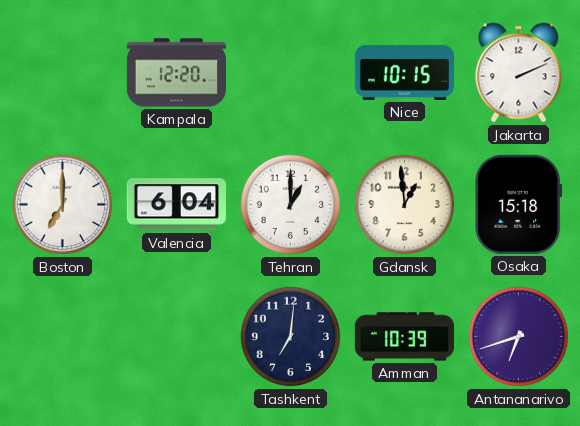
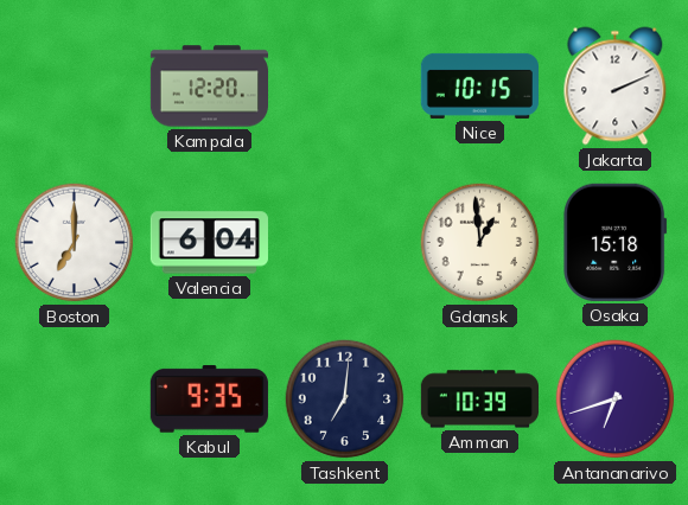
Tehran: 1:00 -> none (291, 205)
Kabul: none -> 9:35 (209, 399)
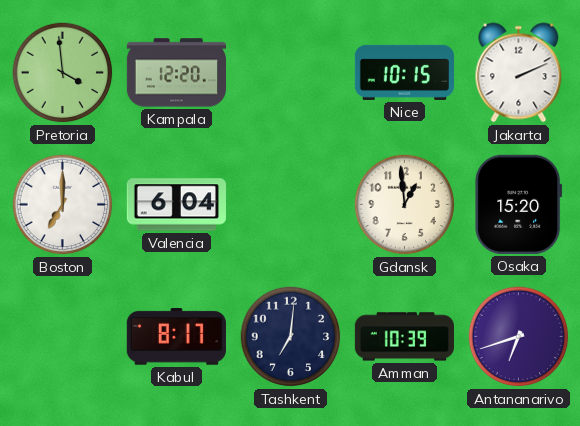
Pretoria: none -> 3:59 (63, 73)
Osaka: 15:18 -> 15:20 (519, 204)
Kabul: 9:35 -> 8:17 (176, 337)
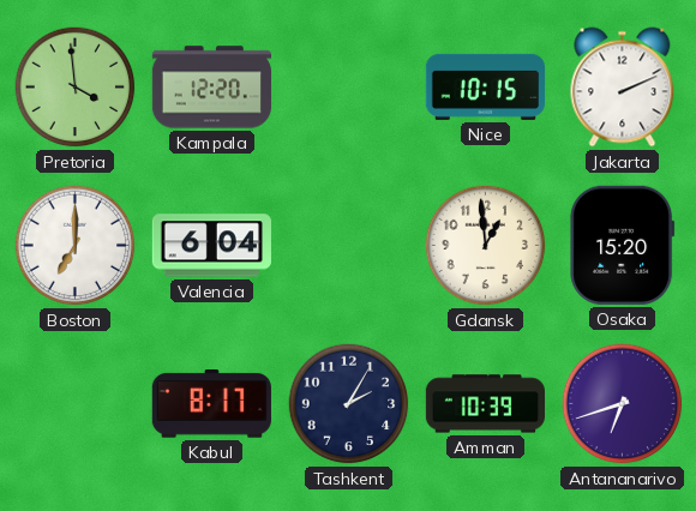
Tashkent: 7:01 -> 2:05 (349, 404)
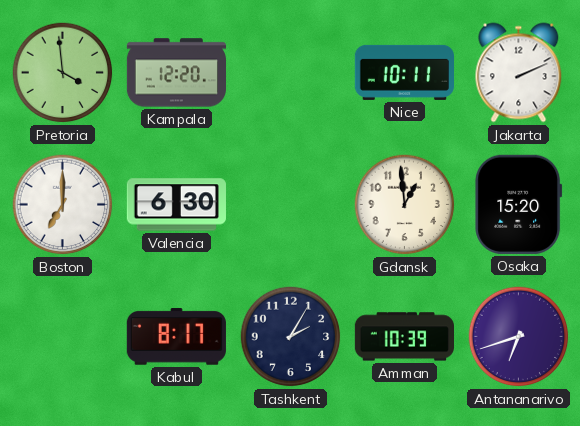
Nice: 10:15 -> 10:11 (404, 72)
Valencia: 6:04 -> 6:30 (176, 205)
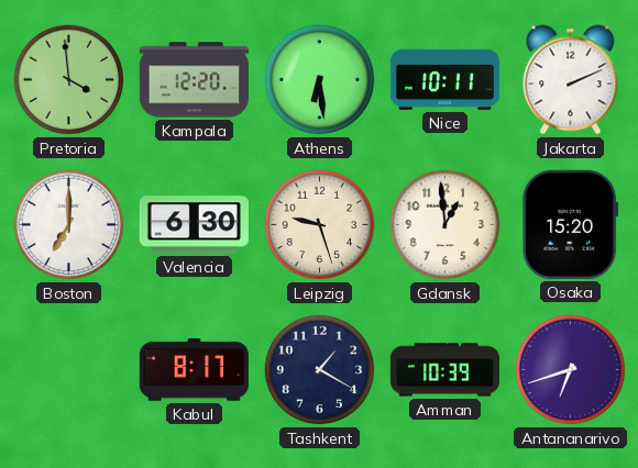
Athens: none -> 6:29 (320, 80)
Leipzig: none -> 9:27 (320, 225)
Tashkent: 2:05 -> 1:20 (320, 370)
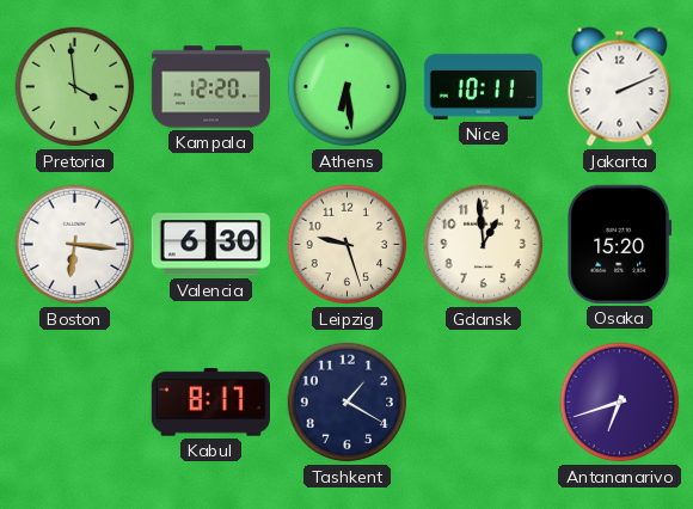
Boston: 7:00 -> 6:16 (75, 245)
Amman: 10:39 -> none (444, 370)
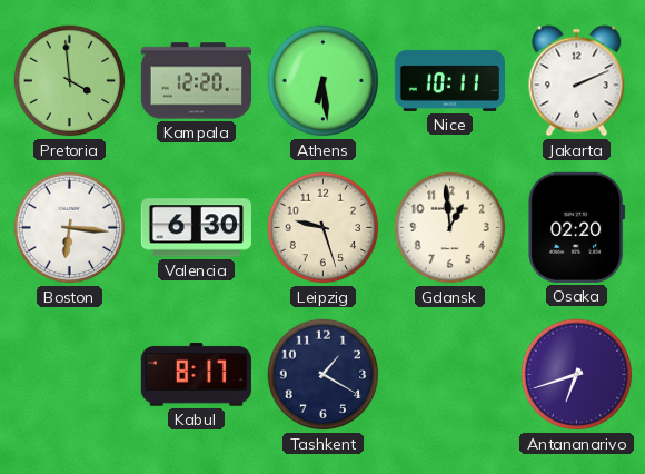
Osaka: 15:20 -> 02:20 (577, 227)
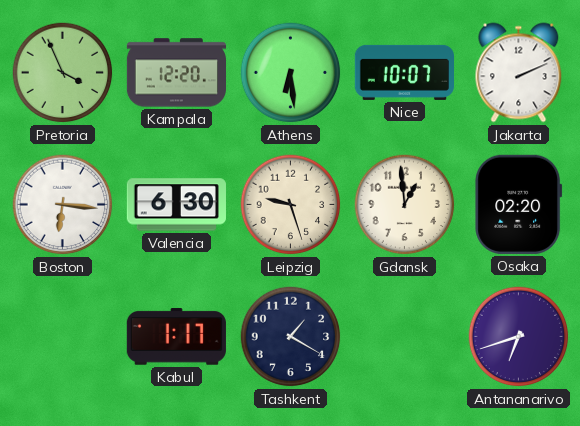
Pretoria: 3:59 -> 3:56 (63, 73)
Nice: 10:11 -> 10:07 (404, 72)
Kabul: 8:17 -> 1:17 (176, 337)
